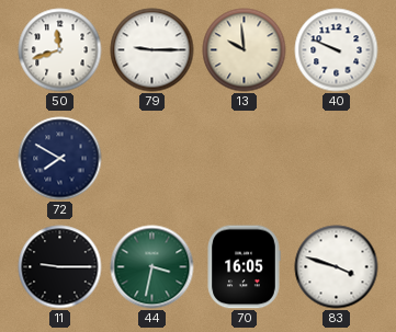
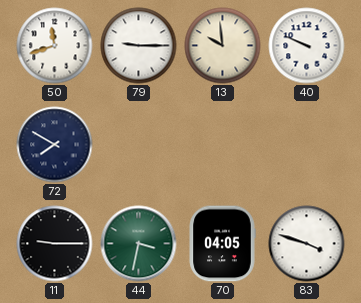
70: 16:05 -> 04:05 (222, 244)
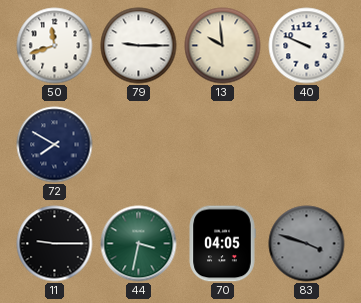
83 dial: white -> grey (307, 244)
